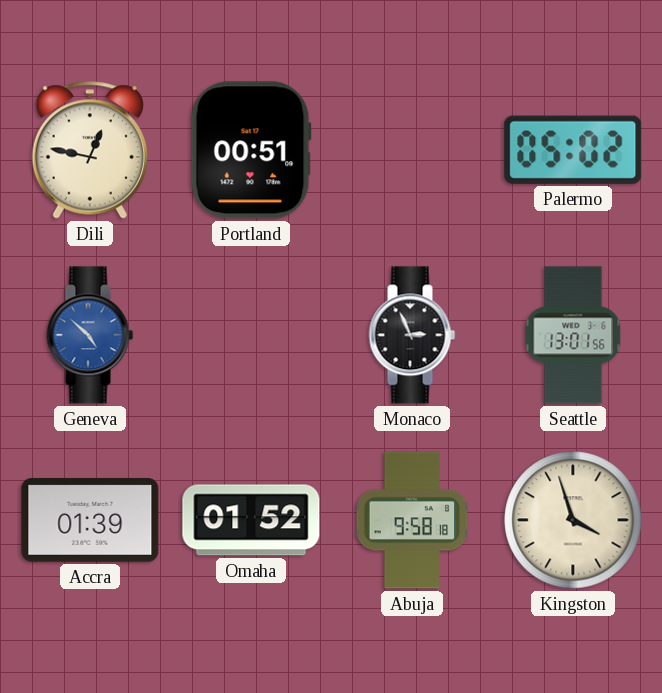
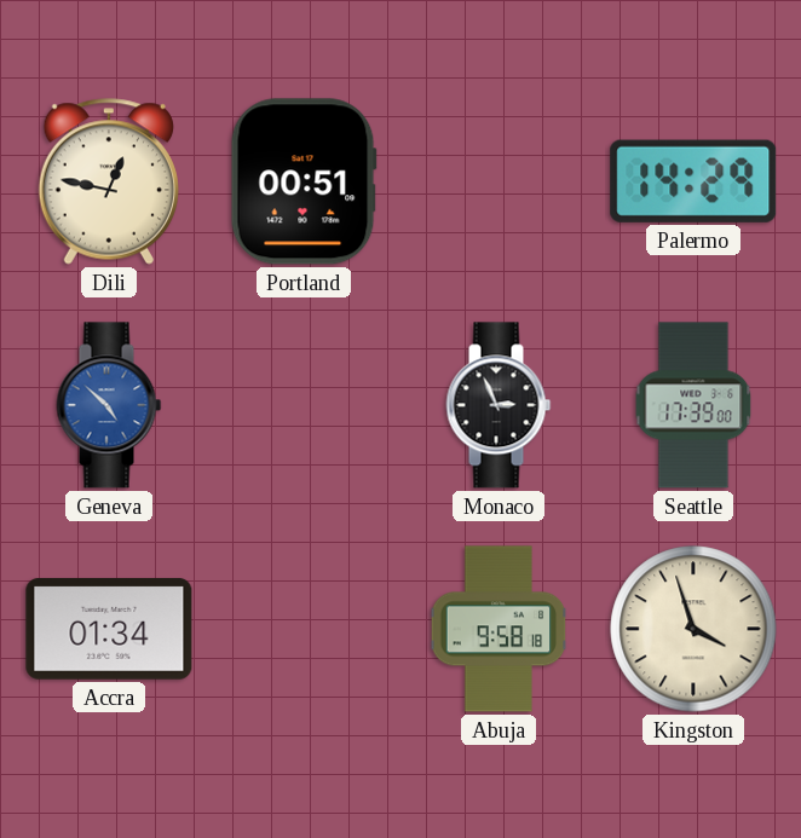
Palermo: 05:02 -> 14:29 (693, 181)
Seattle: 13:01 -> 17:39 (693, 405)
Accra: 01:39 -> 01:34 (109, 629)
Omaha: 01:52 -> none (251, 520)
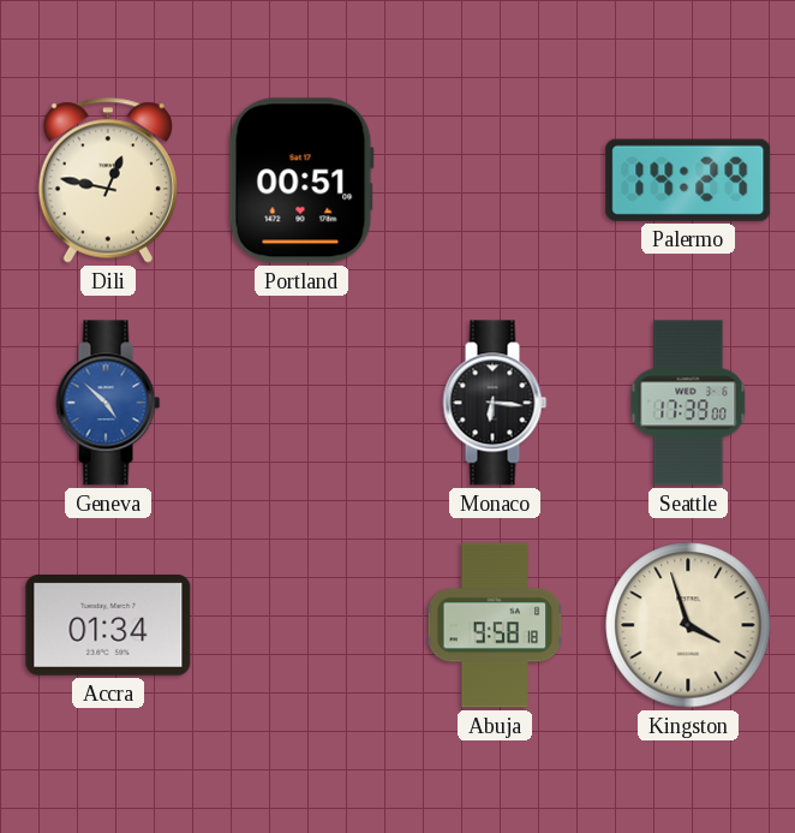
Monaco: 2:56 -> 6:16 (495, 403)
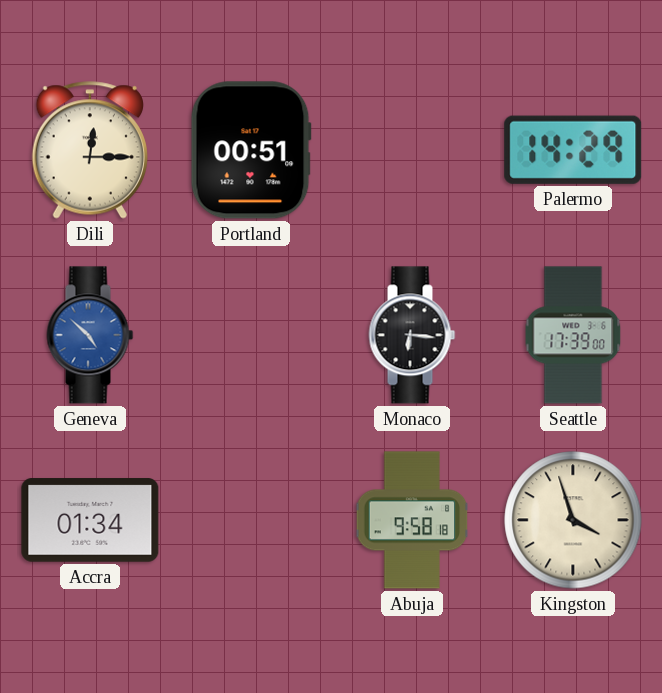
Dili: 12:47 -> 12:15 (90, 150)
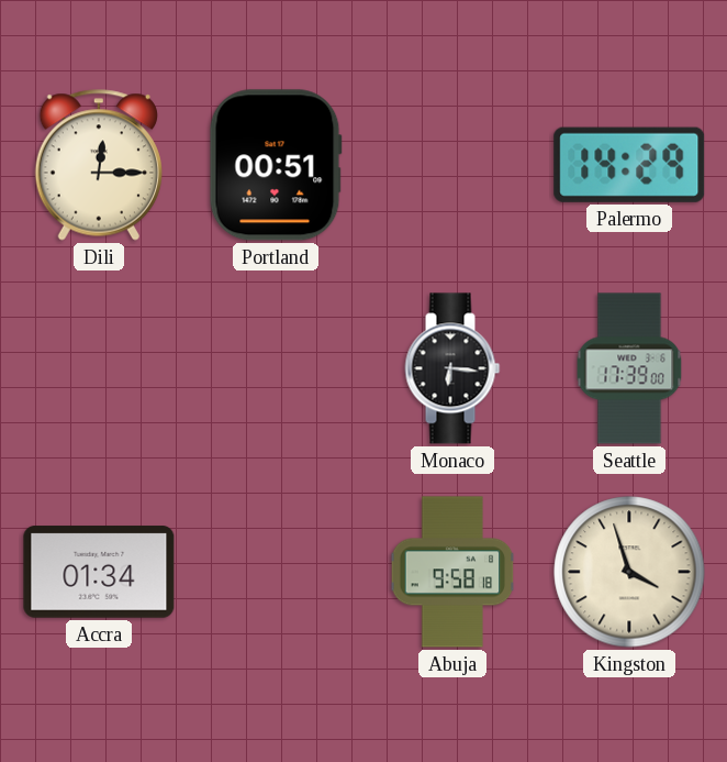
Geneva: 4:52 -> none (90, 335)
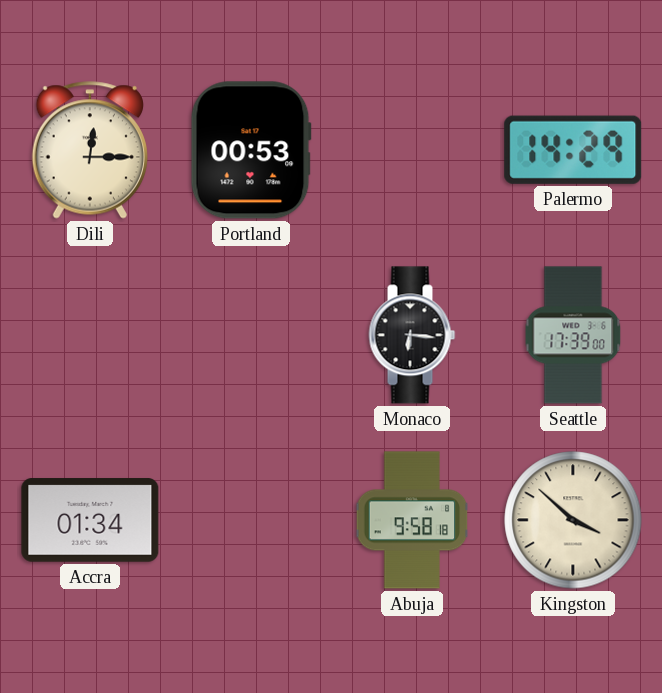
Portland: 00:51 -> 00:53 (251, 150)
Kingston: 3:57 -> 3:52 (573, 520)
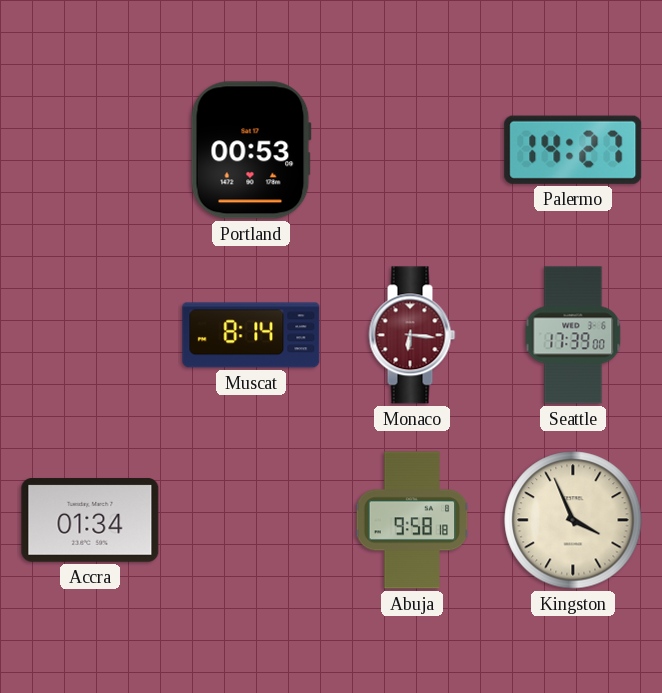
Dili: 12:15 -> none (90, 150)
Palermo: 14:29 -> 14:27 (573, 150)
Muscat: none -> 8:14 (251, 335)
Monaco dial: black -> burgundy (412, 335)
Kingston: 3:52 -> 3:56 (573, 520)
